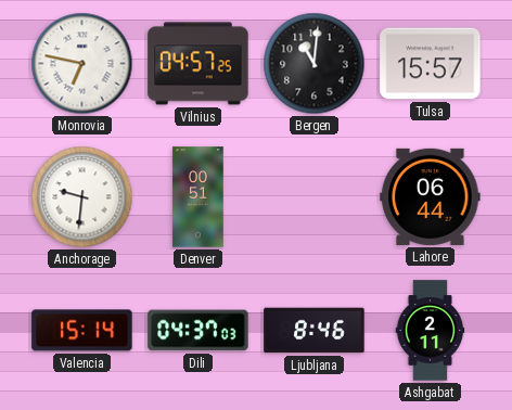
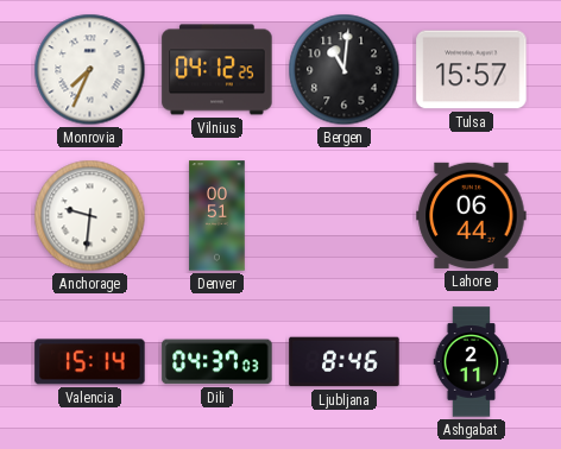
Monrovia: 6:47 -> 7:34 (90, 70)
Vilnius: 04:57 -> 04:12 (218, 70)
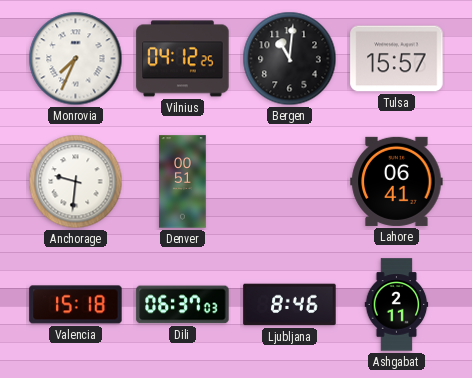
Lahore: 06:44 -> 06:41 (397, 181)
Valencia: 15:14 -> 15:18 (76, 305)
Dili: 04:37 -> 06:37 (183, 305)
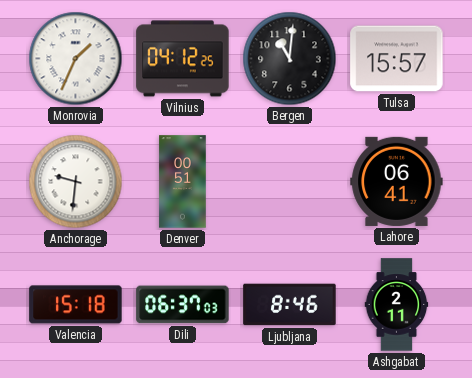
Monrovia: 7:34 -> 1:34 (76, 59)
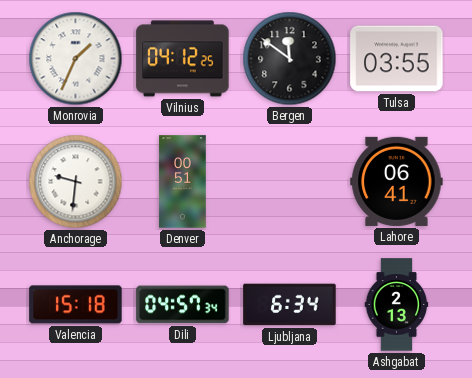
Bergen: 11:01 -> 11:51 (290, 59)
Tulsa: 15:57 -> 03:55 (397, 59)
Dili: 06:37 -> 04:57 (183, 305)
Ljubljana: 8:46 -> 6:34 (290, 305)
Ashgabat: 2:11 -> 2:13 (397, 305)
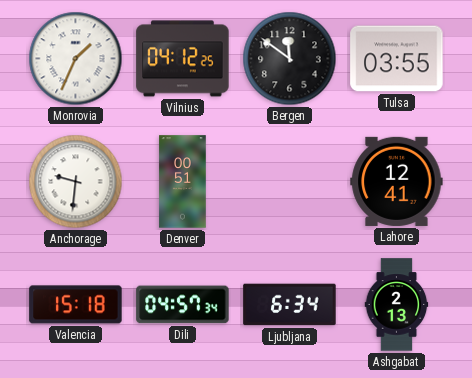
Lahore: 06:41 -> 12:41 (397, 181)
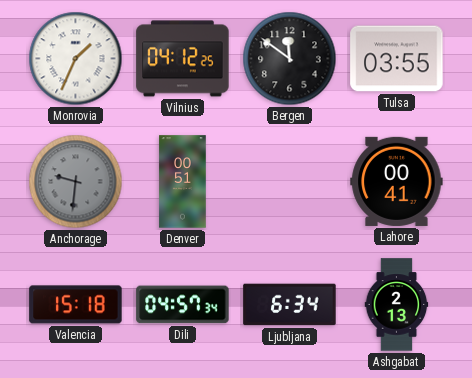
Anchorage dial: white -> grey (76, 182)
Lahore: 12:41 -> 00:41 (397, 181)
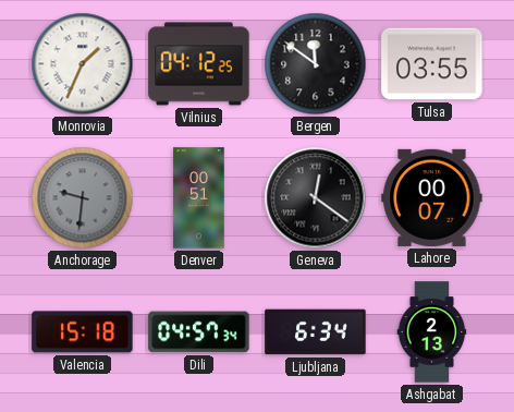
Geneva: none -> 12:21 (316, 198)
Lahore: 00:41 -> 00:07 (432, 197)
